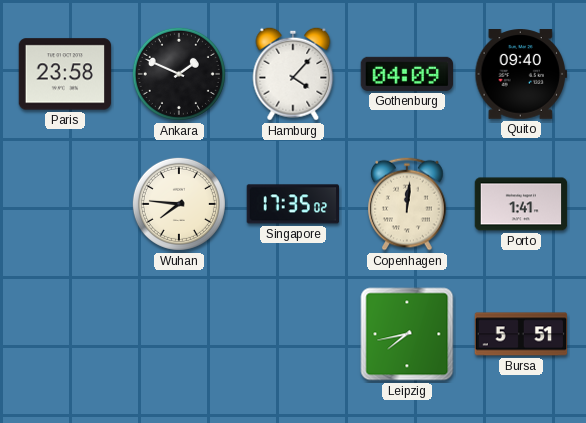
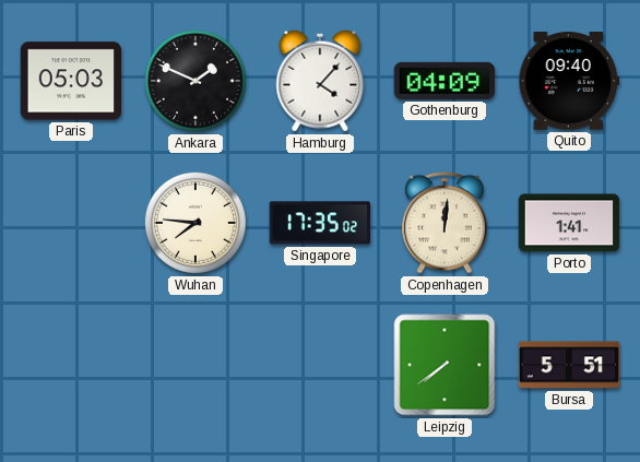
Paris: 23:58 -> 05:03 (71, 81)
Leipzig: 7:43 -> 7:39 (445, 365)
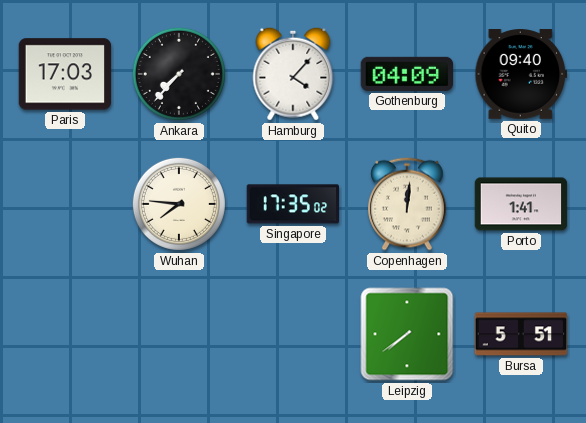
Paris: 05:03 -> 17:03 (65, 74)
Ankara: 1:49 -> 7:37 (179, 74)
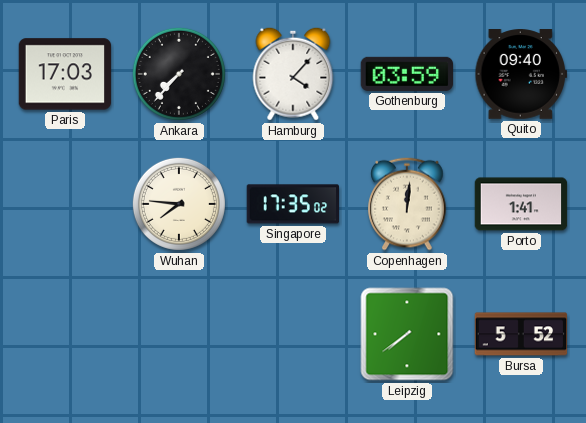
Gothenburg: 04:09 -> 03:59 (407, 74)
Bursa: 5:51 -> 5:52 (521, 334)
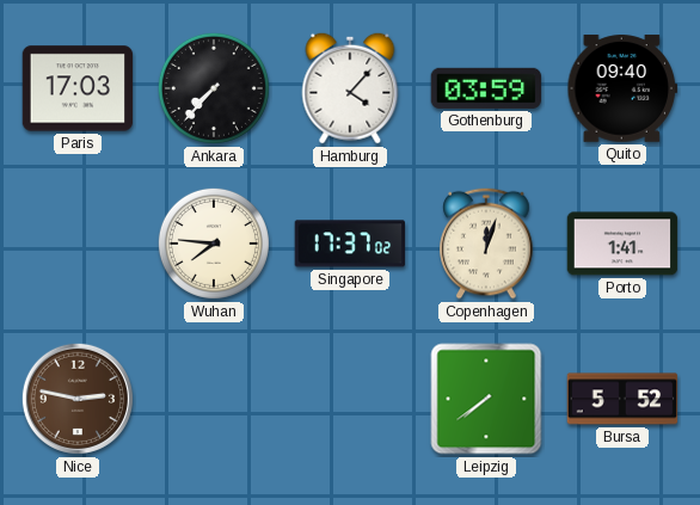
Singapore: 17:35 -> 17:37 (349, 244)
Copenhagen: 12:01 -> 12:03 (486, 244)
Nice: none -> 2:47 (78, 399)
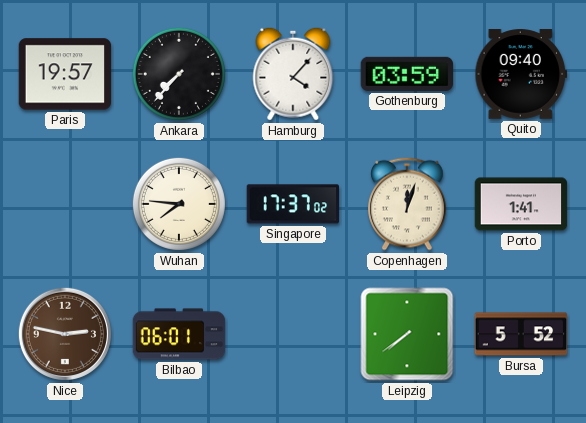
Paris: 17:03 -> 19:57 (65, 74)
Bilbao: none -> 06:01 (179, 334)
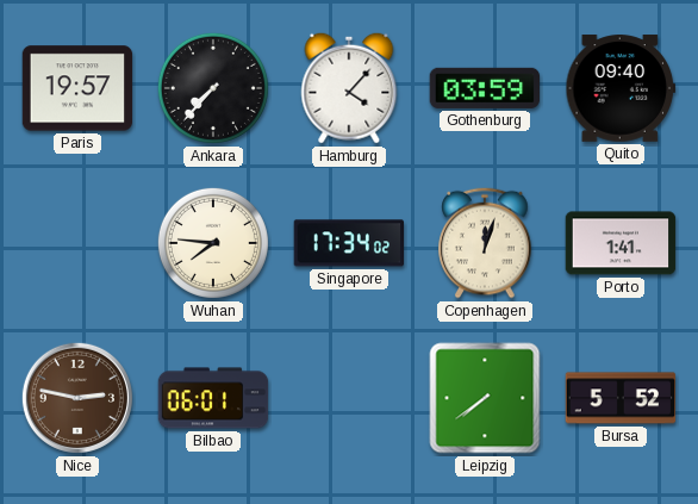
Singapore: 17:37 -> 17:34 (348, 243)
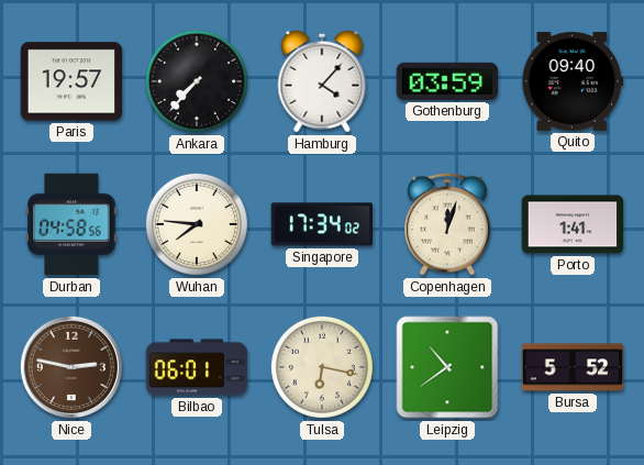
Durban: none -> 04:58 (71, 224)
Tulsa: none -> 6:17 (322, 367)
Leipzig: 7:39 -> 10:39 (447, 367)
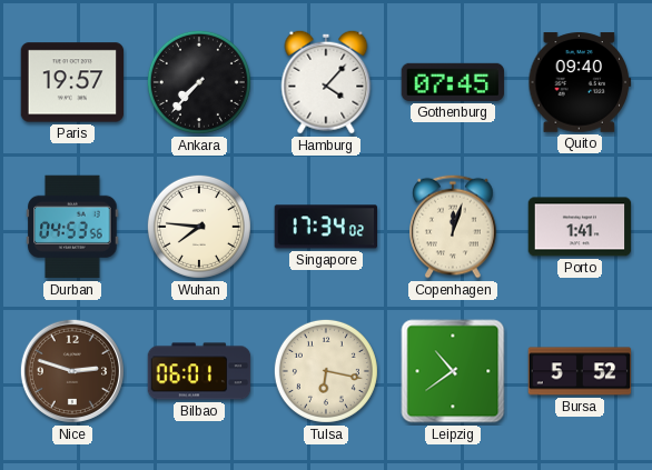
Gothenburg: 03:59 -> 07:45 (453, 82)
Durban: 04:58 -> 04:53 (72, 227)
Nice: 2:47 -> 2:48 (72, 371)
